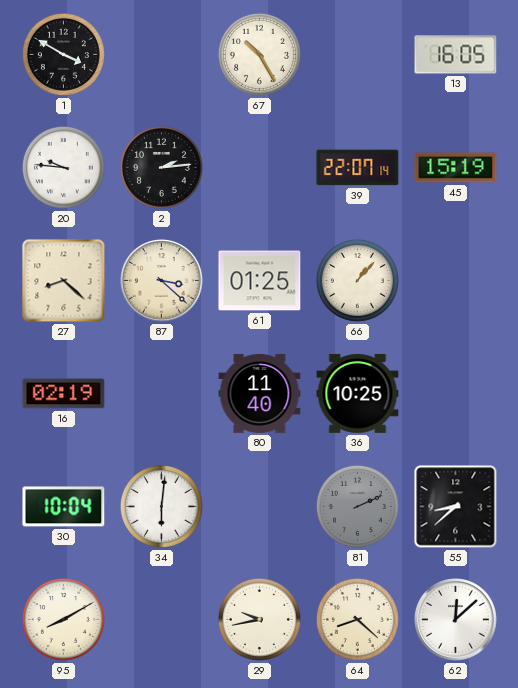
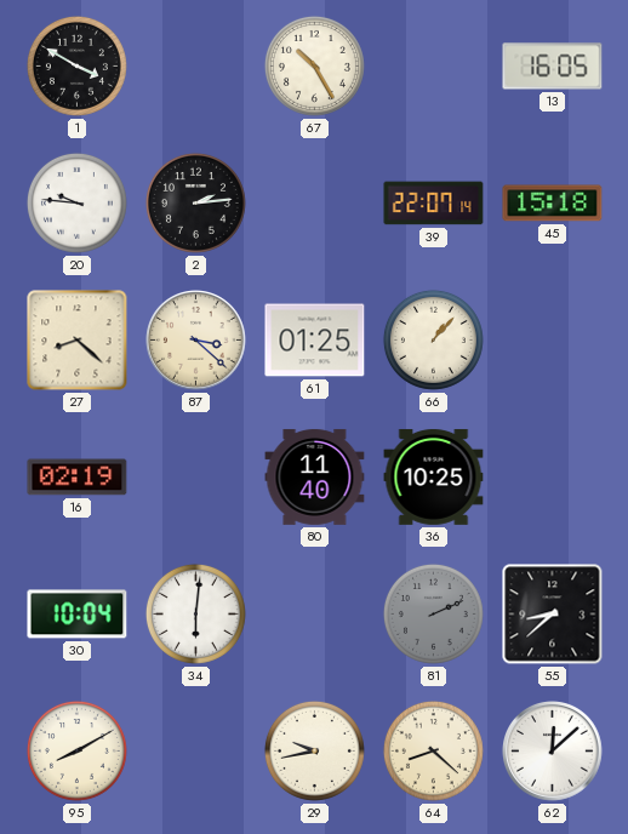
45: 15:19 -> 15:18 (553, 204)
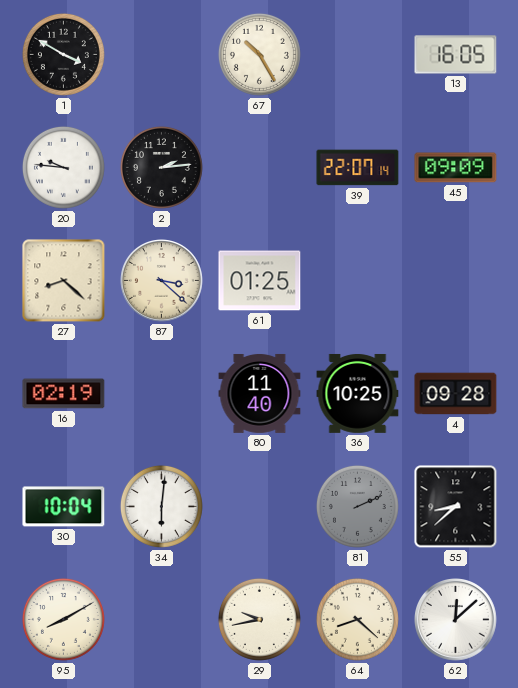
45: 15:18 -> 09:09 (456, 168)
66: 1:07 -> none (433, 339)
4: none -> 09:28 (456, 394)
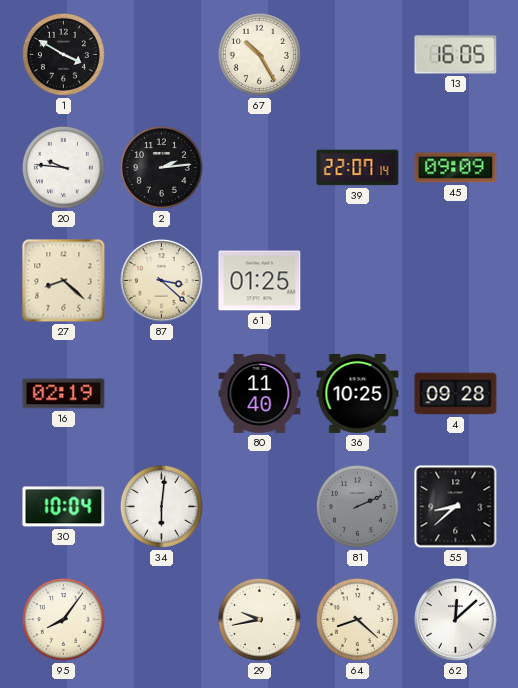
95: 8:10 -> 8:06 (63, 619)
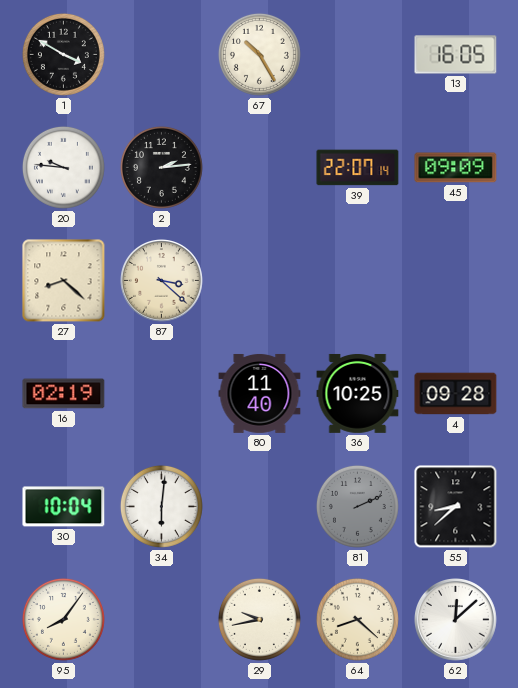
61: 01:25 -> none (260, 281)
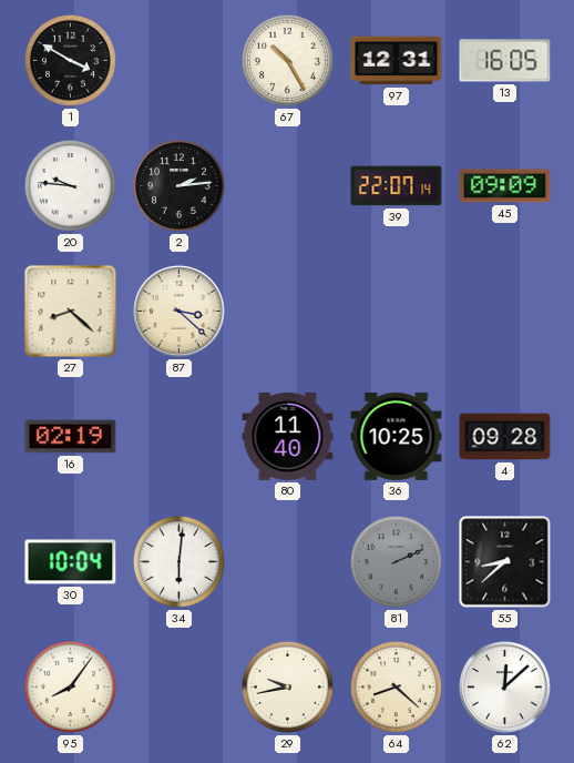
97: none -> 12:31 (397, 61)
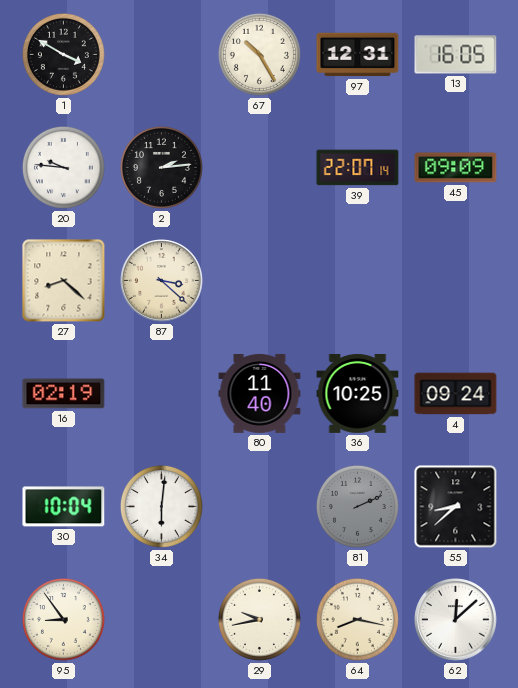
4: 09:28 -> 09:24 (456, 394)
95: 8:06 -> 8:54 (63, 619)
64: 8:22 -> 8:17 (357, 619)
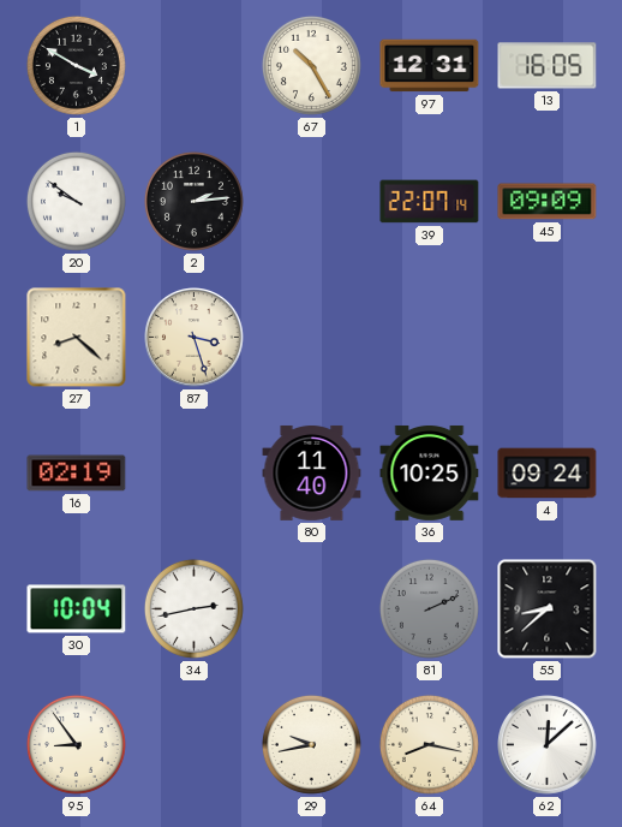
20: 9:46 -> 9:51 (76, 201)
87: 3:22 -> 3:27 (195, 338)
34: 6:01 -> 2:43 (193, 608)
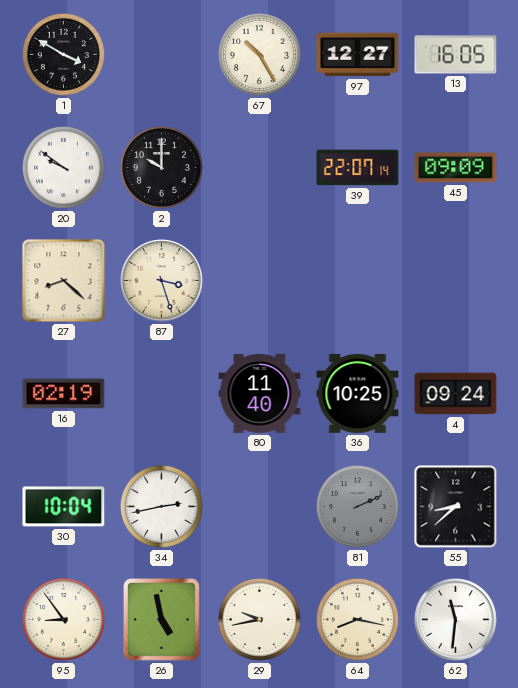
97: 12:31 -> 12:27 (358, 55)
2: 2:14 -> 10:00 (161, 167)
26: none -> 4:58 (162, 620)
62: 12:08 -> 11:31 (456, 620)
